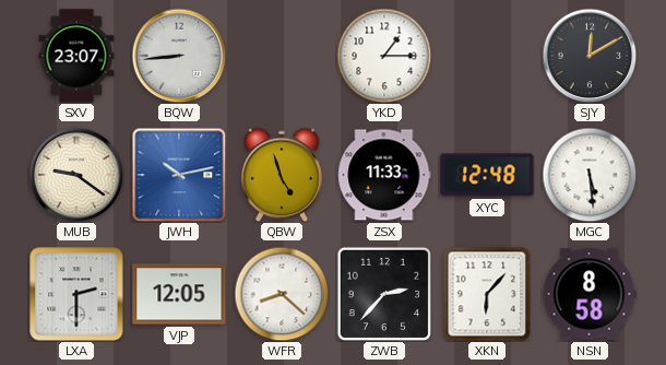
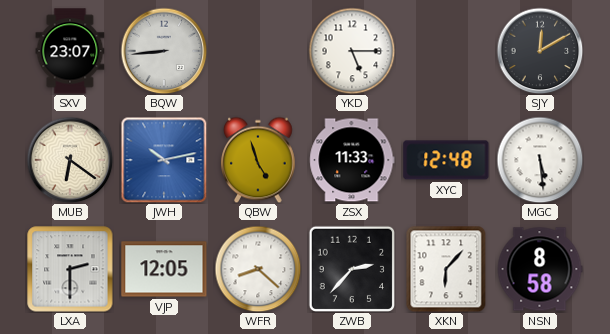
YKD: 1:15 -> 5:15 (352, 51)
MUB: 9:21 -> 6:21 (70, 160)
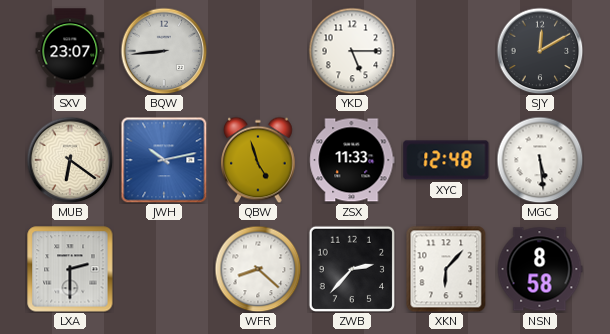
VJP: 12:05 -> none (164, 269)
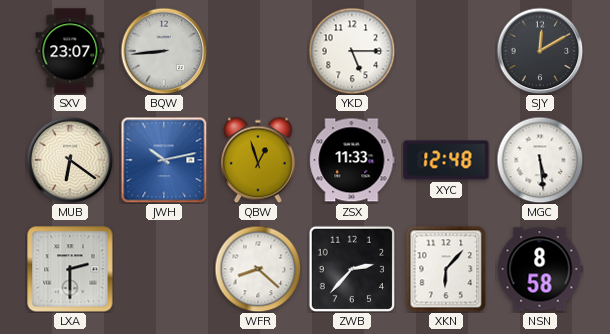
QBW: 4:57 -> 12:57 (259, 160)
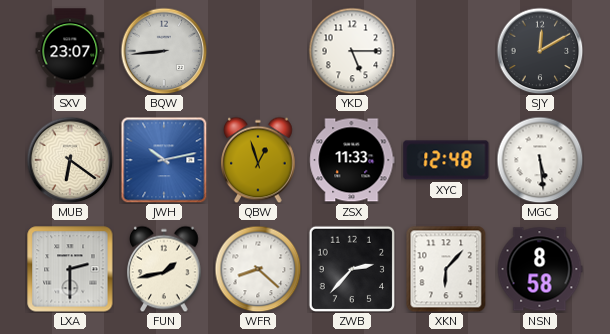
FUN: none -> 1:43 (165, 269)
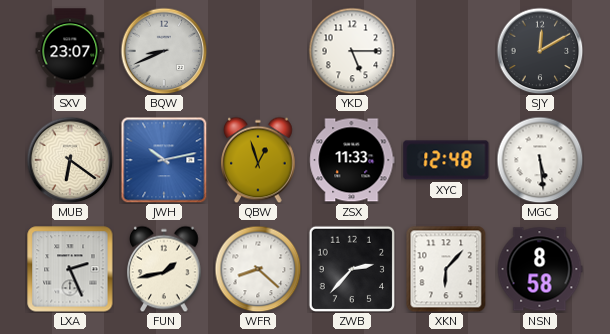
BQW: 8:44 -> 8:41 (164, 51)
LXA: 2:30 -> 2:26 (70, 269)
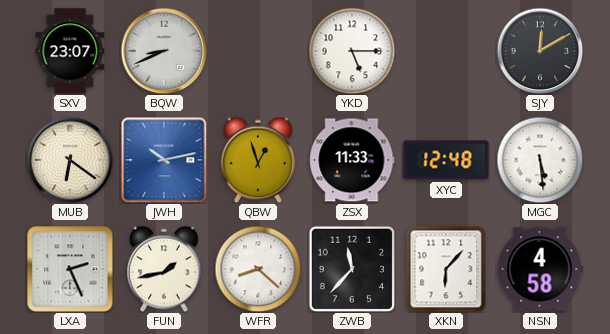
ZWB: 2:37 -> 11:37 (351, 268)
NSN: 8:58 -> 4:58 (540, 269)
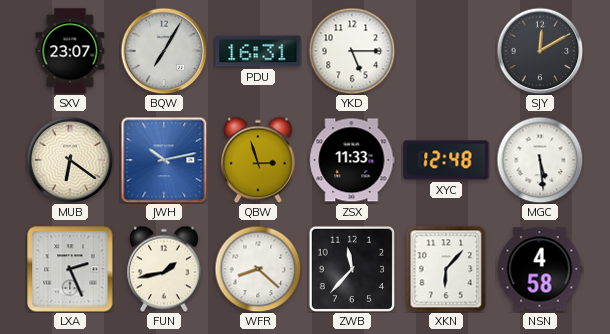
BQW: 8:41 -> 7:05 (164, 51)
PDU: none -> 16:31 (258, 51)
QBW: 12:57 -> 2:57 (259, 160)
